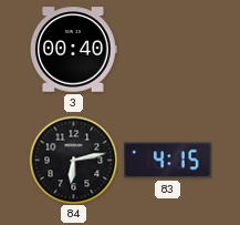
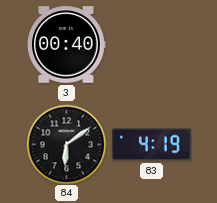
84: 6:13 -> 6:09 (66, 144)
83: 4:15 -> 4:19 (152, 145)
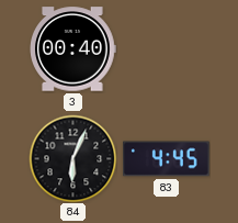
84: 6:09 -> 6:04 (72, 158)
83: 4:19 -> 4:45 (167, 159)
